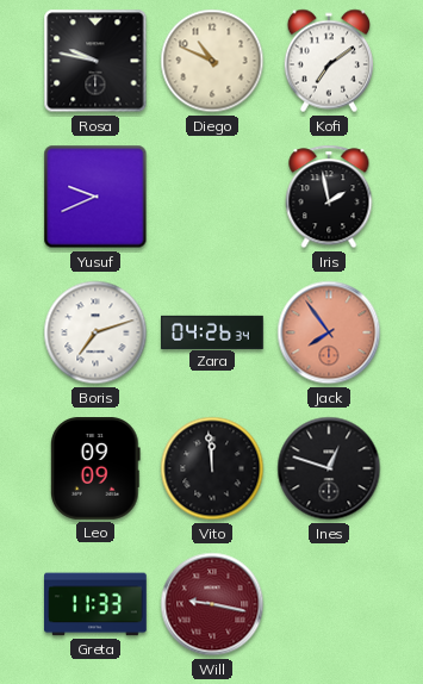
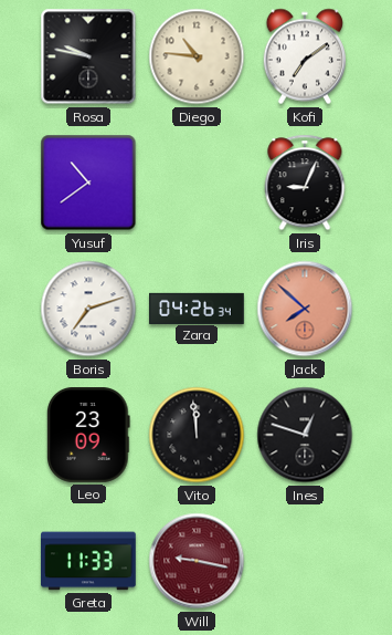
Diego: 10:49 -> 10:46 (197, 56)
Yusuf: 9:41 -> 10:39 (88, 183)
Iris: 1:58 -> 9:04 (305, 183)
Jack: 7:54 -> 7:52 (305, 309)
Leo: 09:09 -> 23:09 (88, 436)
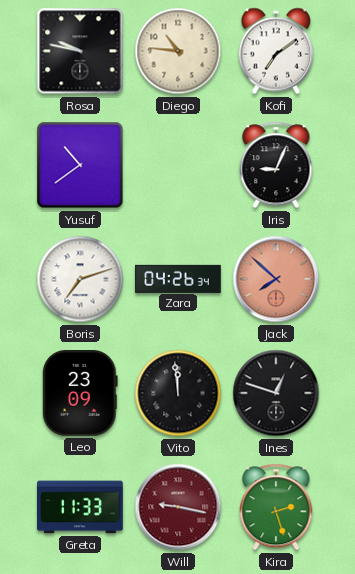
Kira: none -> 2:27 (276, 507)
